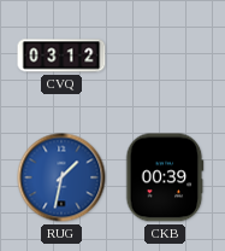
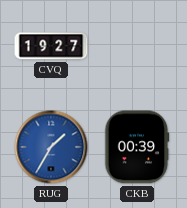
CVQ: 03:12 -> 19:27 (51, 46)
RUG: 1:32 -> 1:35 (51, 147)
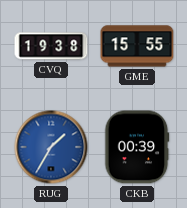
CVQ: 19:27 -> 19:38 (51, 46)
GME: none -> 15:55 (137, 46)
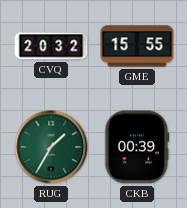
CVQ: 19:38 -> 20:32 (51, 46)
RUG dial: blue -> green (51, 147)
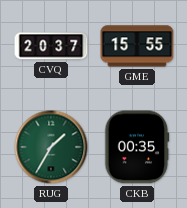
CVQ: 20:32 -> 20:37 (51, 46)
CKB: 00:39 -> 00:35 (137, 147)
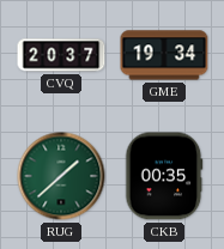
GME: 15:55 -> 19:34 (164, 55)
RUG: 1:35 -> 1:38 (61, 176)
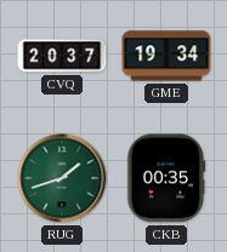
RUG: 1:38 -> 1:42 (62, 178)
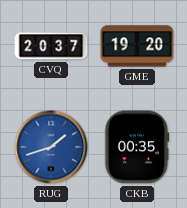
GME: 19:34 -> 19:20 (137, 46)
RUG dial: green -> blue (51, 147)
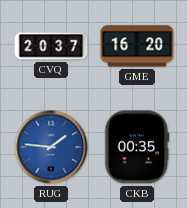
GME: 19:20 -> 16:20 (137, 46)
RUG: 1:42 -> 1:46 (51, 147)
